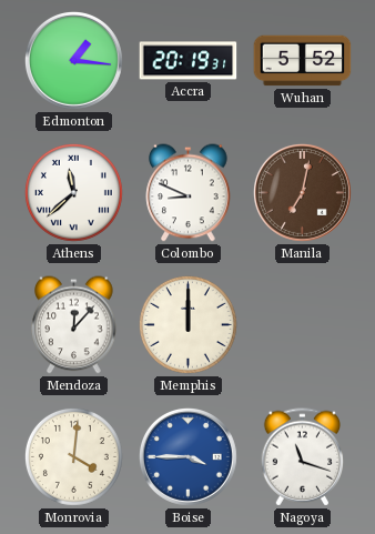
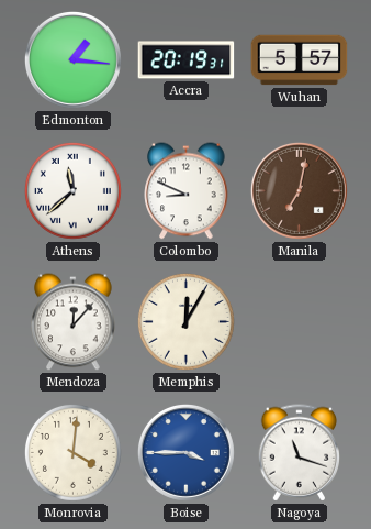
Wuhan: 5:52 -> 5:57 (300, 60)
Memphis: 12:00 -> 12:05 (185, 321)
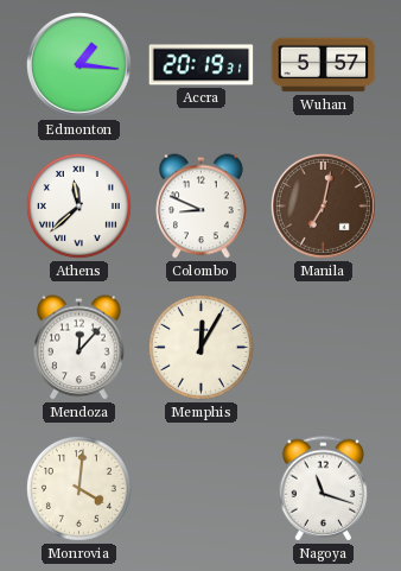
Boise: 3:45 -> none (185, 452)
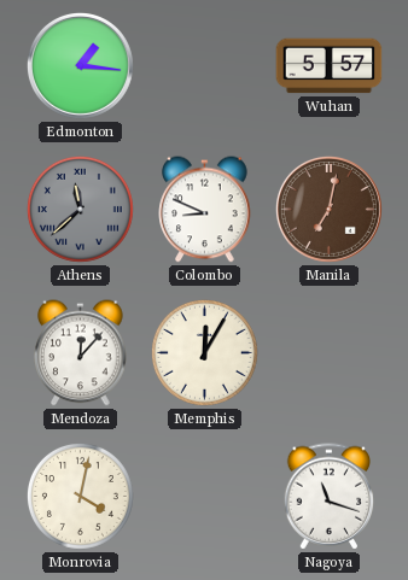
Accra: 20:19 -> none (202, 65)
Athens dial: white -> grey (80, 209)
Monrovia: 4:01 -> 4:02 (80, 496)
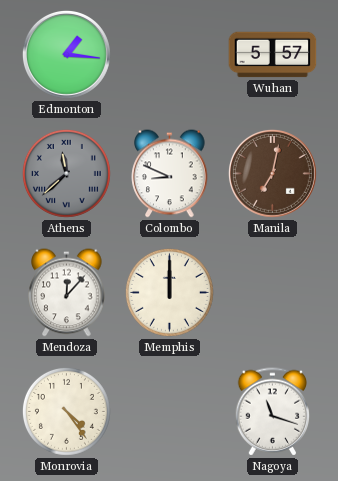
Memphis: 12:05 -> 12:00 (169, 292)
Monrovia: 4:02 -> 4:24 (66, 411)
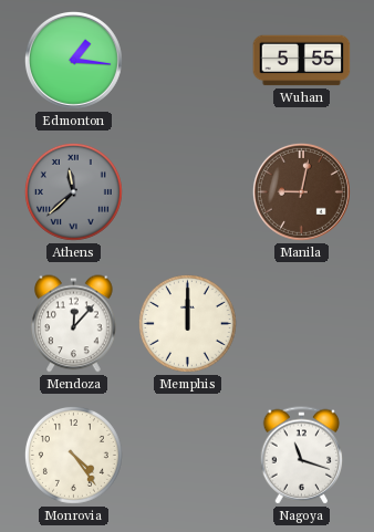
Wuhan: 5:57 -> 5:55 (302, 61)
Colombo: 8:49 -> none (170, 174)
Manila: 7:02 -> 9:02 (301, 191)
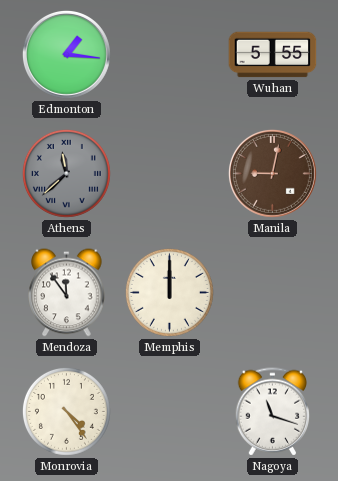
Mendoza: 12:07 -> 11:54 (67, 293)
